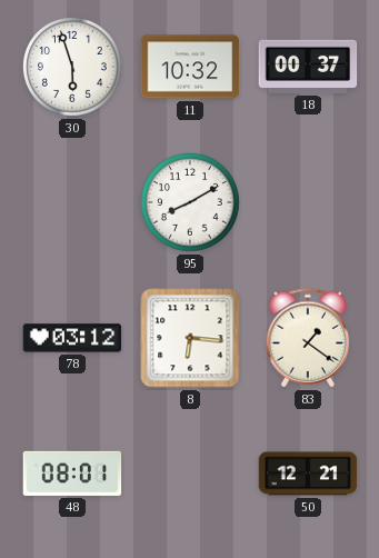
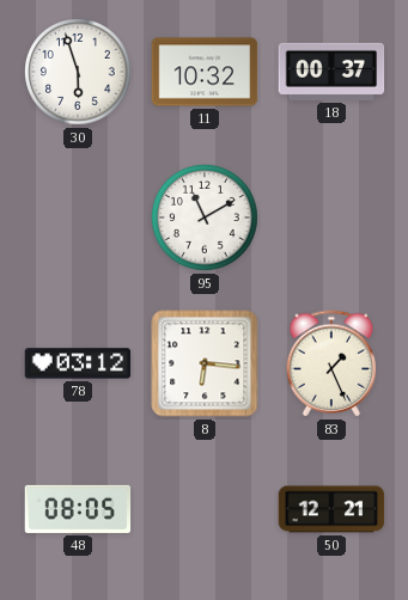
95: 8:10 -> 11:10 (206, 219)
83: 1:21 -> 1:26 (331, 363)
48: 08:01 -> 08:05 (78, 509)
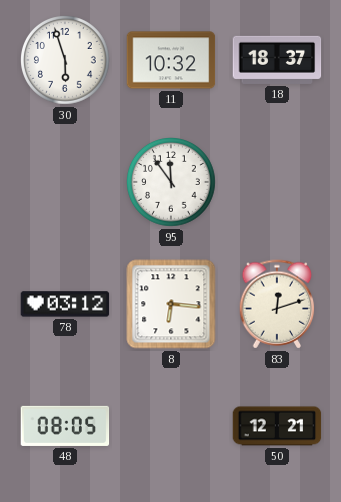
18: 00:37 -> 18:37 (277, 60)
95: 11:10 -> 11:54 (172, 183)
83: 1:26 -> 12:12 (277, 304)
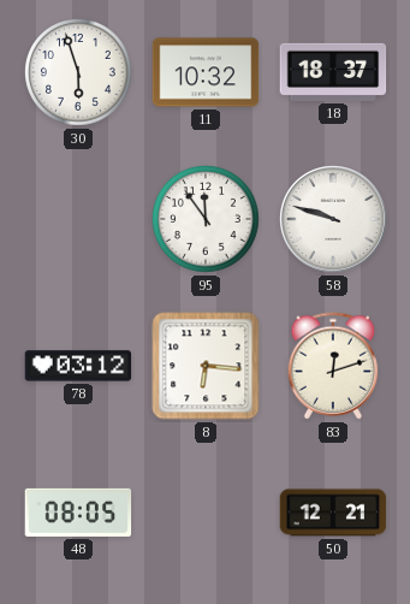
58: none -> 9:48 (334, 220)
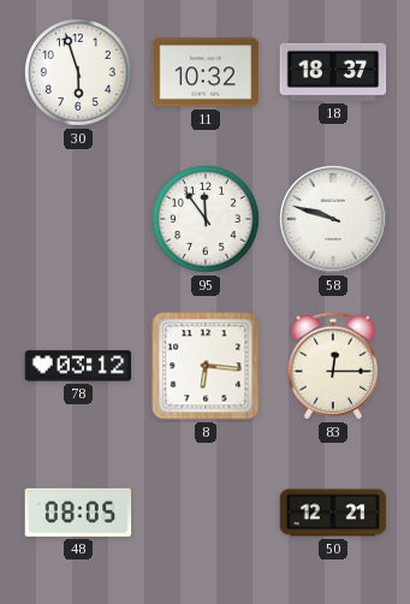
83: 12:12 -> 12:15 (333, 366)
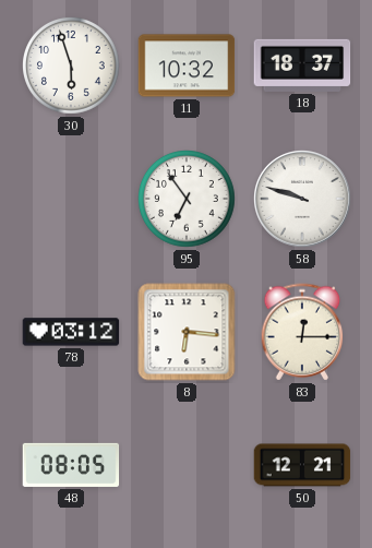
95: 11:54 -> 6:54 (188, 200)
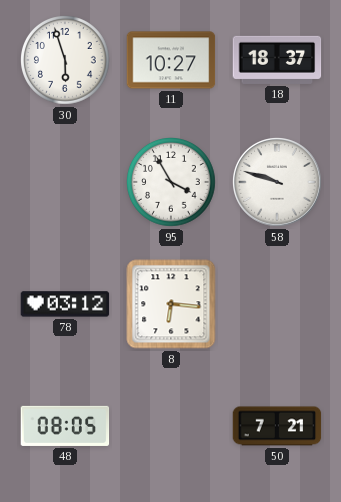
11: 10:32 -> 10:27 (171, 60)
95: 6:54 -> 3:55 (172, 183)
83: 12:15 -> none (302, 332)
50: 12:21 -> 7:21 (277, 426)
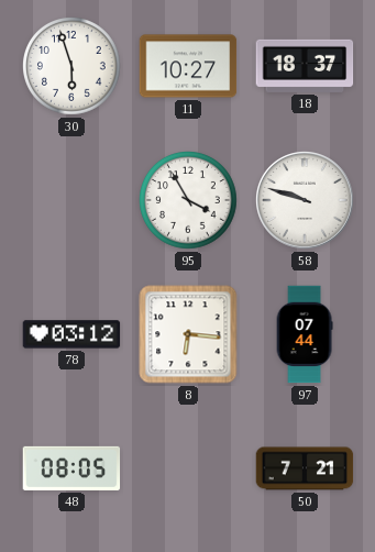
97: none -> 07:44 (305, 334)
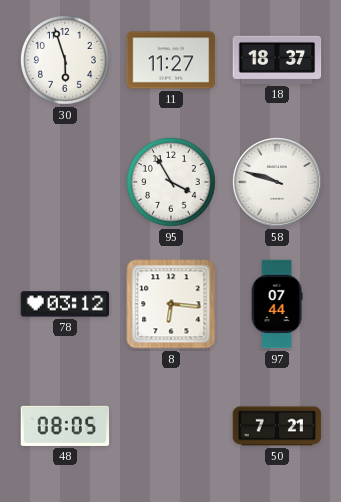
11: 10:27 -> 11:27 (171, 60)
